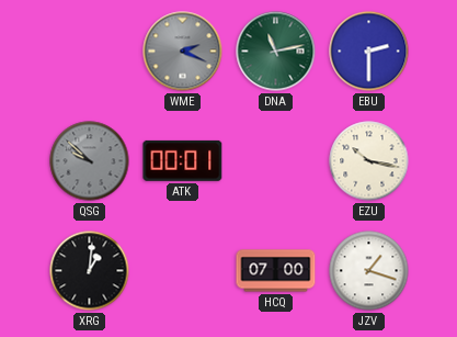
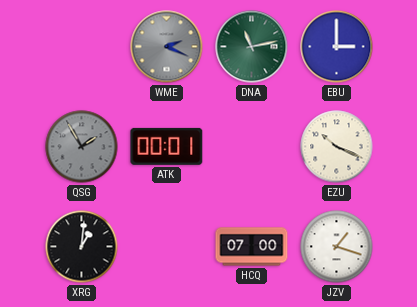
EBU: 2:30 -> 3:00 (337, 47)
QSG: 9:52 -> 1:55 (82, 147)
EZU: 10:17 -> 10:19 (337, 147)
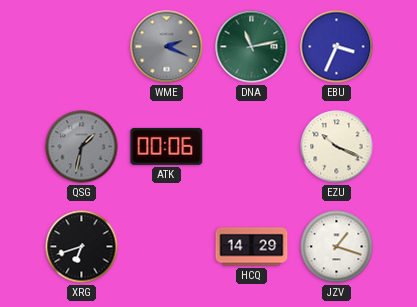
EBU: 3:00 -> 3:34 (337, 47)
QSG: 1:55 -> 1:32 (82, 147)
ATK: 00:01 -> 00:06 (167, 146)
XRG: 1:01 -> 6:42 (82, 247)
HCQ: 07:00 -> 14:29 (252, 247)
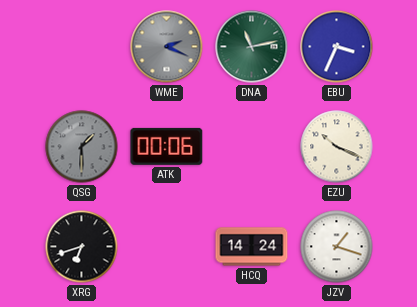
QSG: 1:32 -> 1:30 (82, 147)
HCQ: 14:29 -> 14:24 (252, 247)
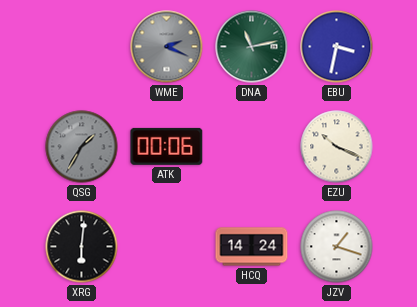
EBU: 3:34 -> 3:32 (337, 47)
QSG: 1:30 -> 1:35 (82, 147)
XRG: 6:42 -> 6:01 (82, 247)
